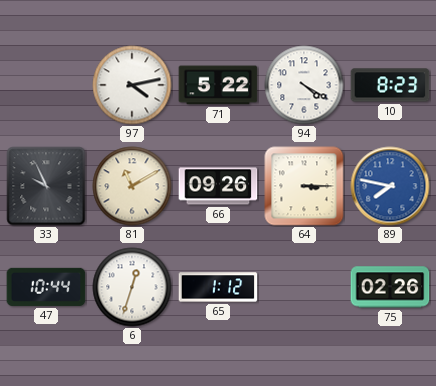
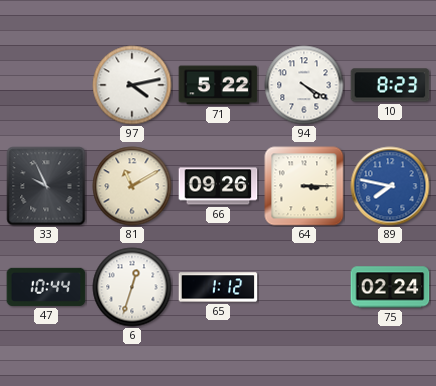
75: 02:26 -> 02:24 (390, 287)
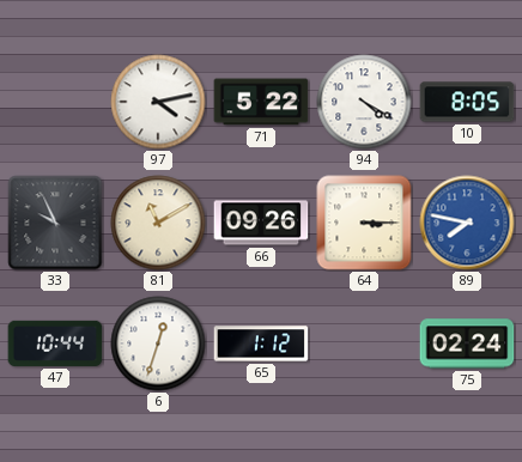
10: 8:23 -> 8:05 (467, 102)
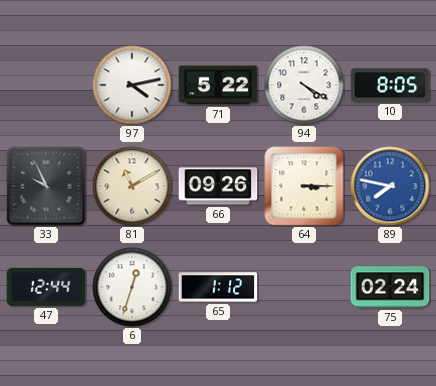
47: 10:44 -> 12:44 (46, 287)
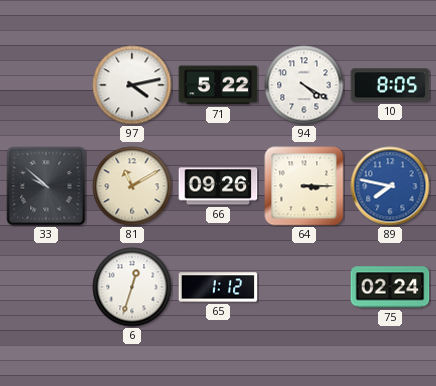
33: 9:56 -> 9:52 (46, 186)
47: 12:44 -> none (46, 287)
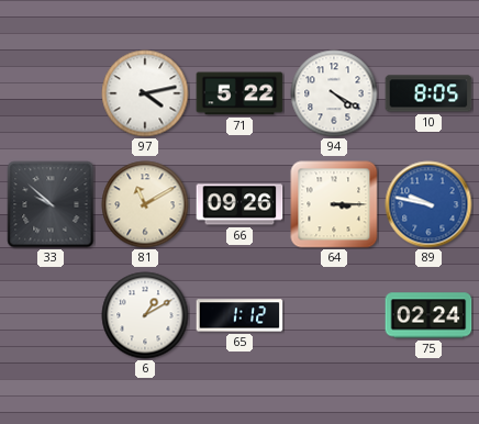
89: 7:47 -> 9:47 (428, 204)
6: 12:33 -> 1:10 (145, 315)
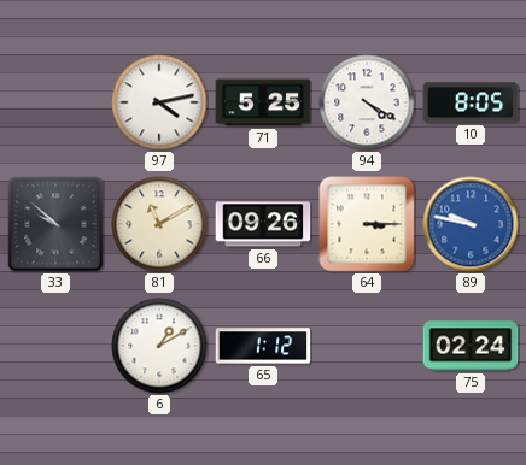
71: 5:22 -> 5:25 (263, 102)
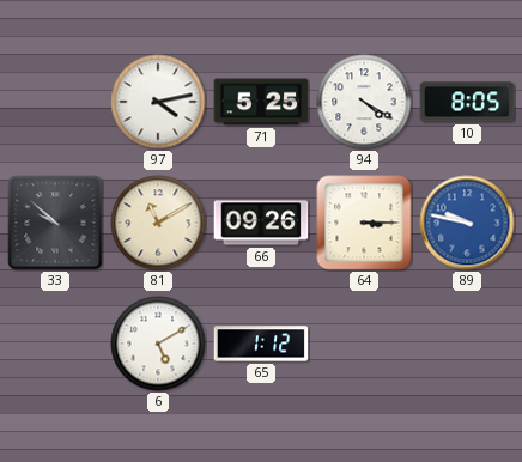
6: 1:10 -> 5:10 (158, 344)
75: 02:24 -> none (471, 346)
